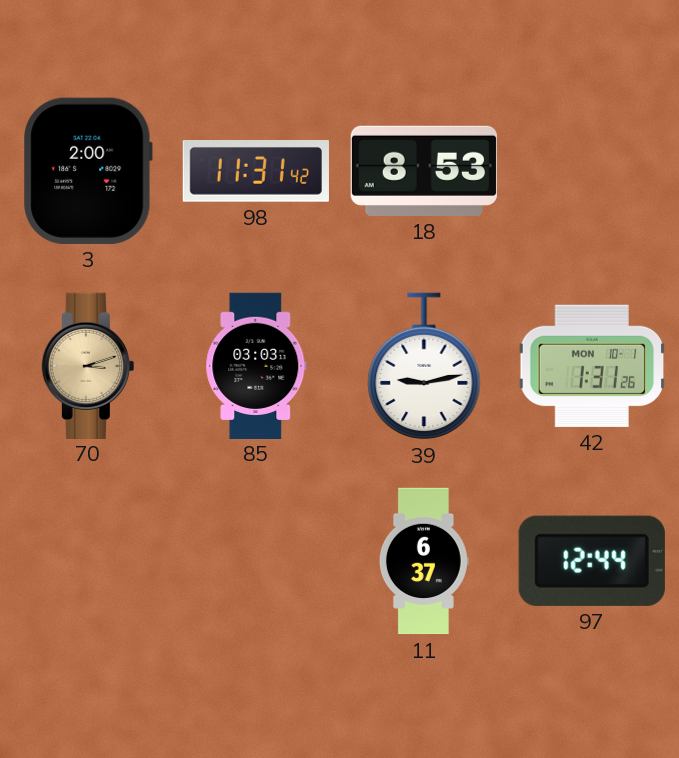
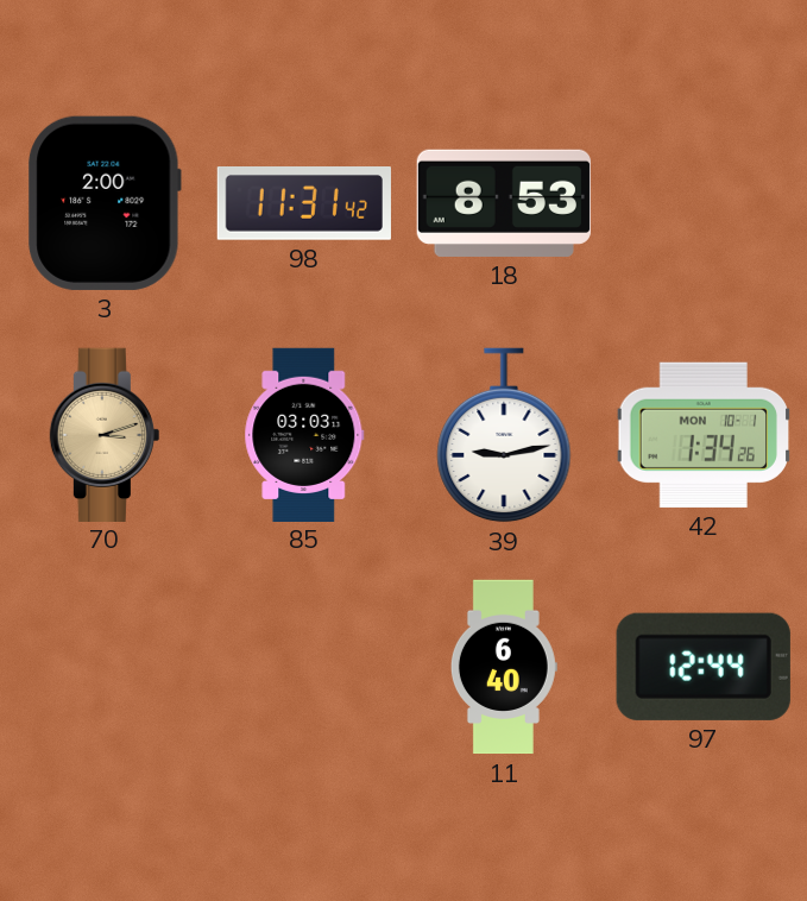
42: 1:31 -> 1:34 (704, 435)
11: 6:37 -> 6:40 (504, 667)
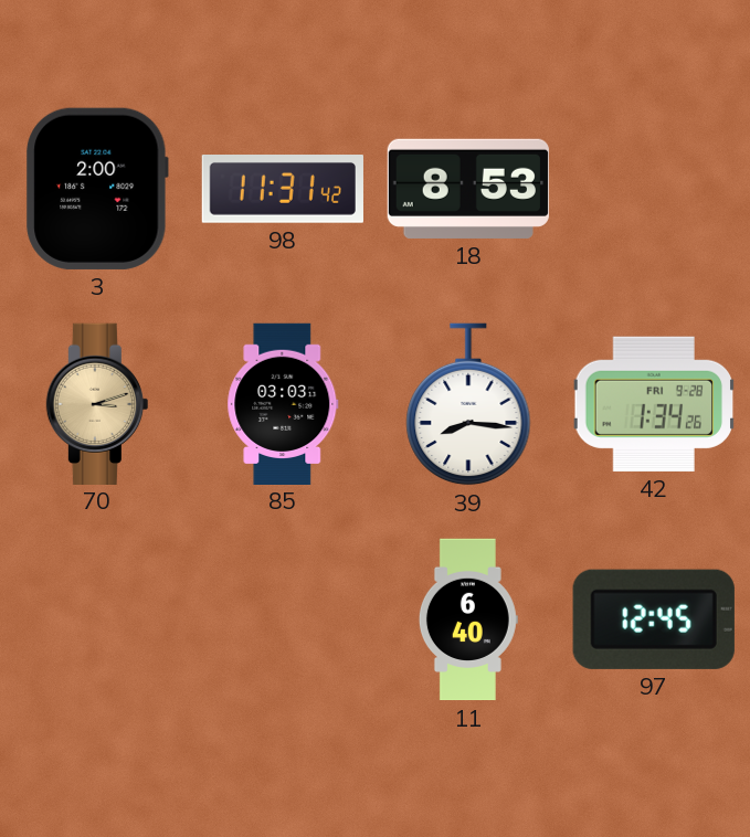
39: 9:13 -> 8:16 (468, 404)
42 date: MON 10-1 -> FRI 9-28 (654, 404)
97: 12:44 -> 12:45 (654, 619)
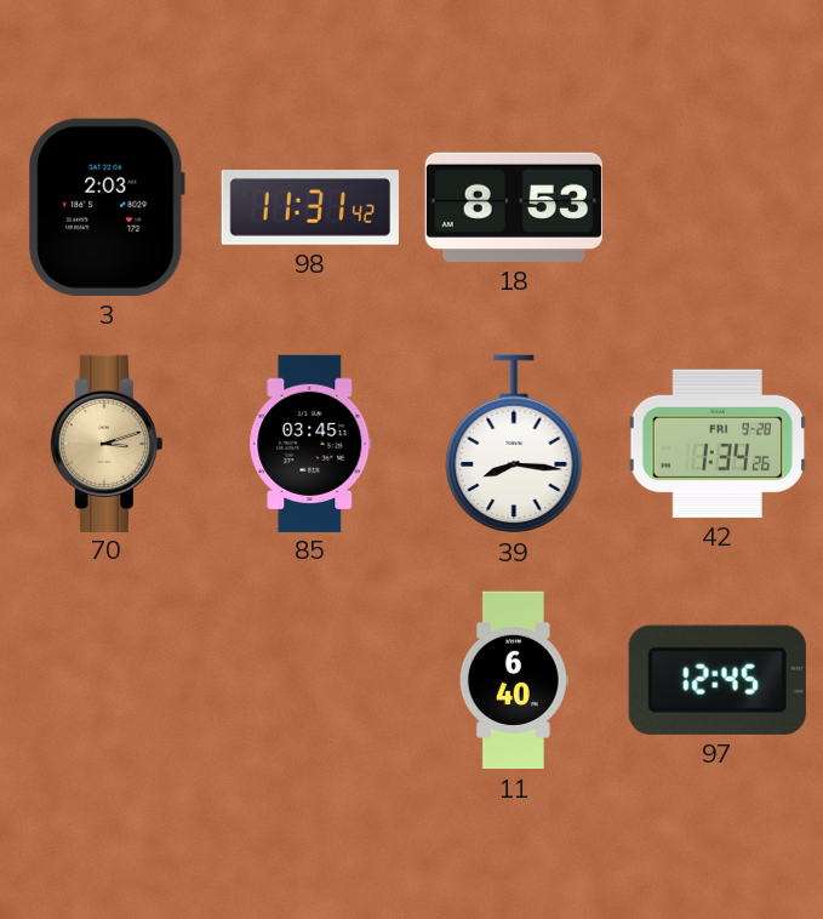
3: 2:00 -> 2:03 (107, 207)
85: 03:03 -> 03:45 (310, 443)
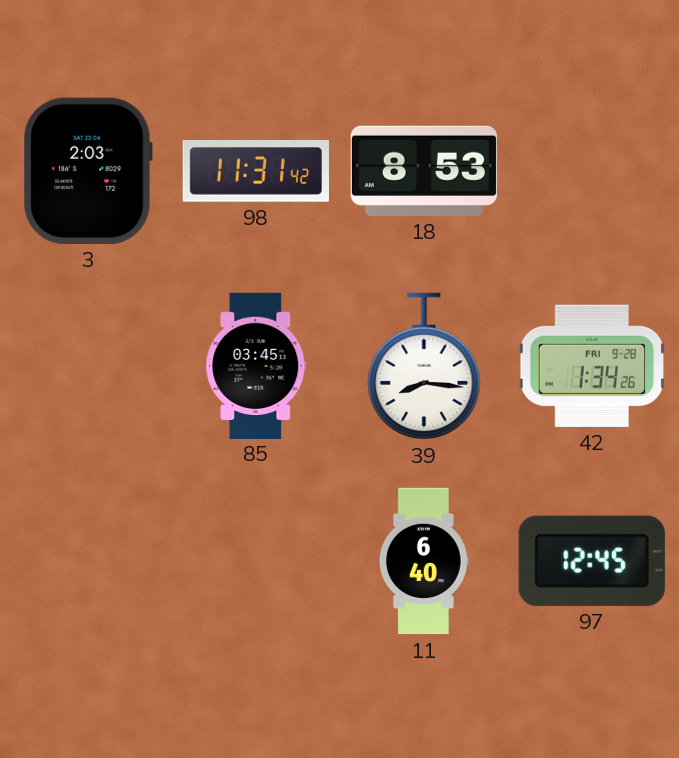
70: 3:12 -> none (107, 443)
